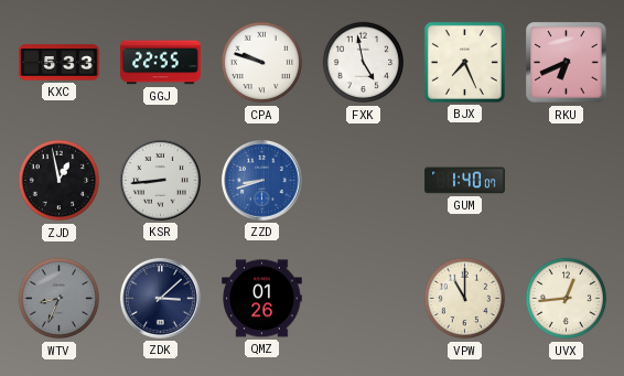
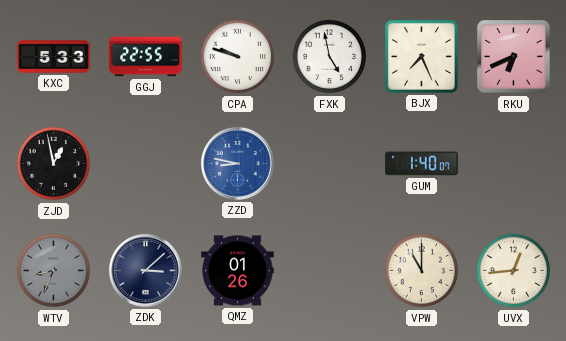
KSR: 8:44 -> none (160, 180)
ZZD: 8:42 -> 8:47 (237, 163)
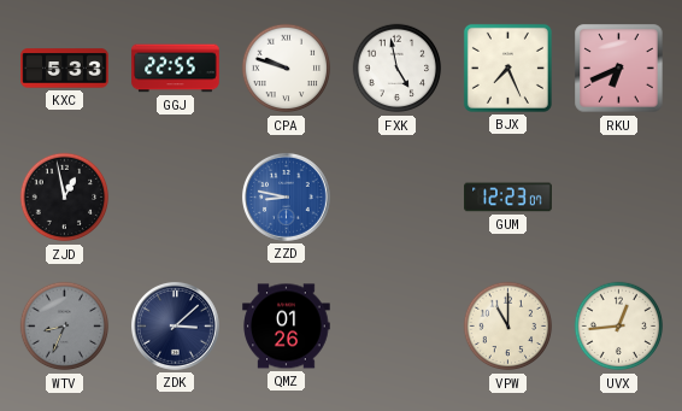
GUM: 1:40 -> 12:23 (508, 198)
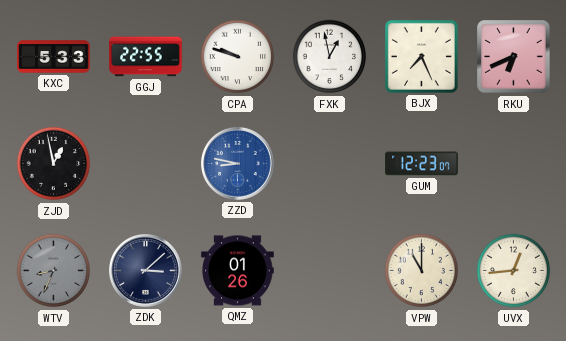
FXK: 4:58 -> 12:58 (330, 57)
